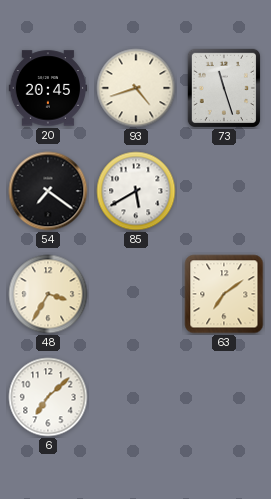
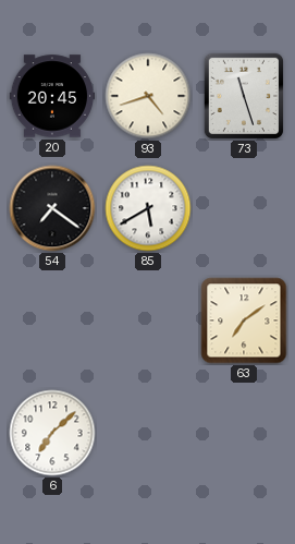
48: 3:35 -> none (48, 294)
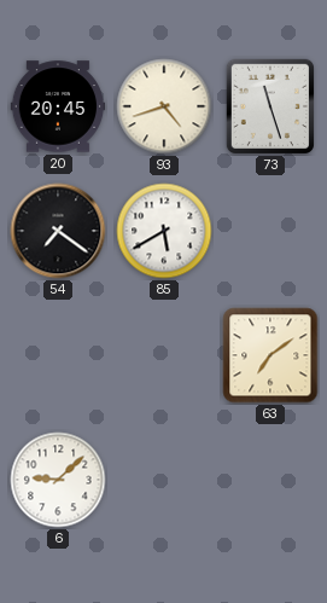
6: 7:08 -> 9:08 (58, 480)
